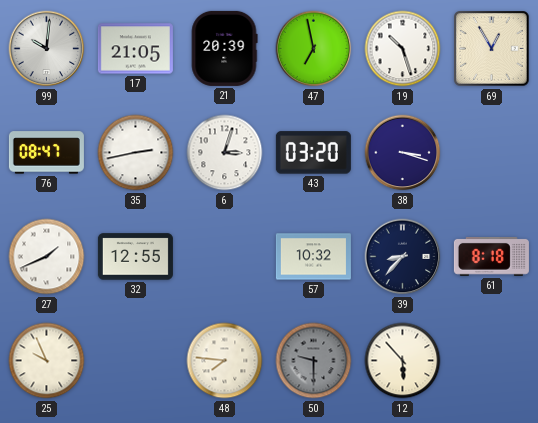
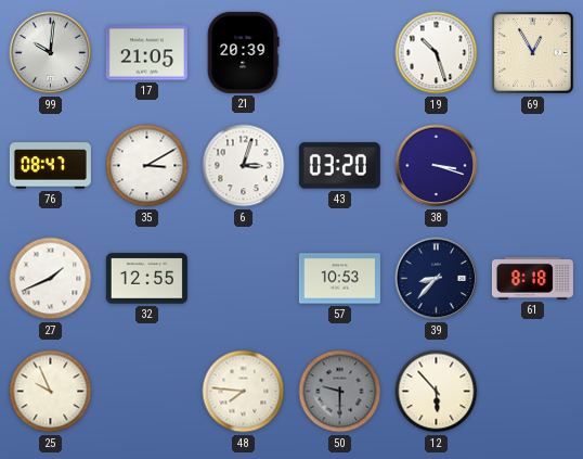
47: 6:58 -> none (314, 49)
35: 2:43 -> 3:10 (147, 166)
57: 10:32 -> 10:53 (339, 279)
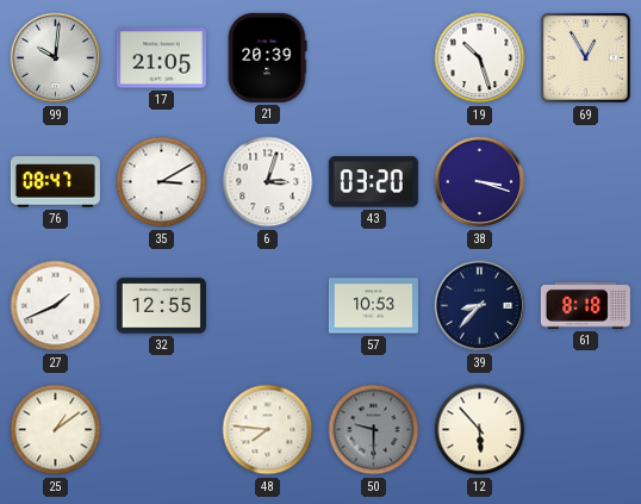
25: 9:56 -> 1:09 (56, 430)
